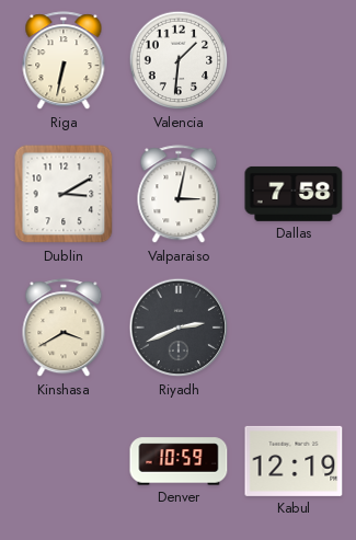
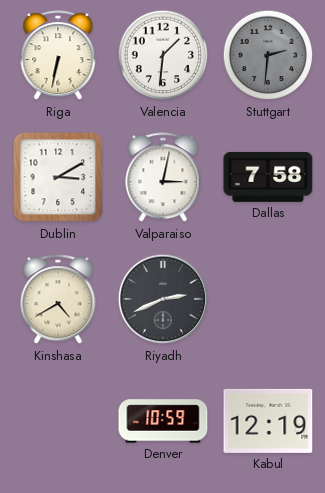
Stuttgart: none -> 2:31 (268, 55)
Kinshasa: 3:40 -> 4:40 (58, 300)
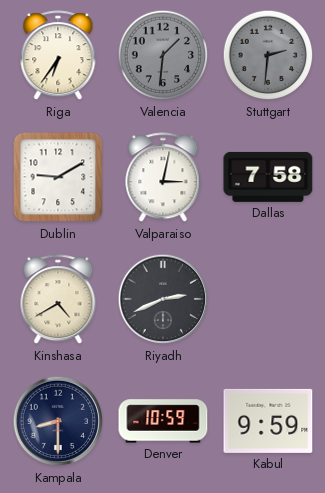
Riga: 6:32 -> 6:36 (58, 56)
Valencia dial: white -> grey (163, 55)
Dublin: 3:10 -> 9:10 (58, 177)
Kampala: none -> 8:30 (58, 421)
Kabul: 12:19 -> 9:59 (268, 421)
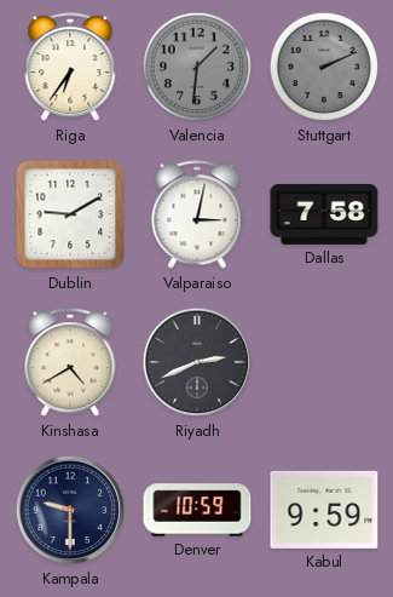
Stuttgart: 2:31 -> 2:11 (324, 67)
Kampala: 8:30 -> 9:30 (70, 510)
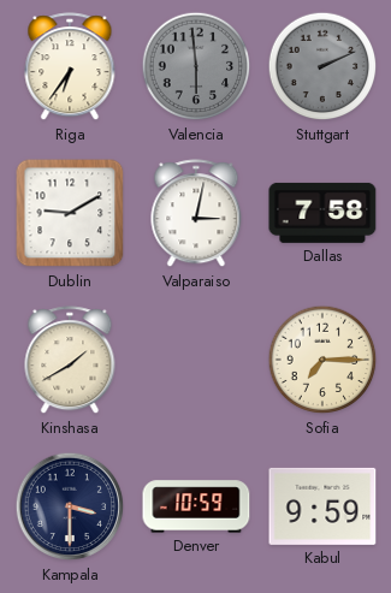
Valencia: 1:31 -> 5:59 (196, 66)
Kinshasa: 4:40 -> 1:40 (70, 361)
Riyadh: 2:41 -> none (197, 362)
Sofia: none -> 7:15 (322, 360)
Kampala: 9:30 -> 3:30 (70, 506)
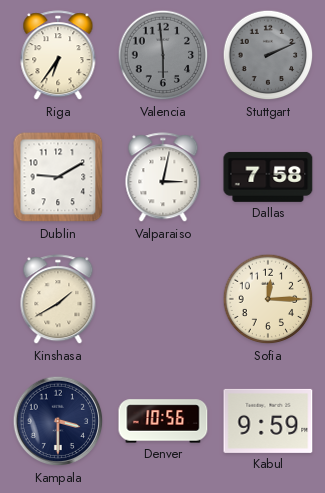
Sofia: 7:15 -> 12:15 (268, 299)
Denver: 10:59 -> 10:56 (163, 421)
